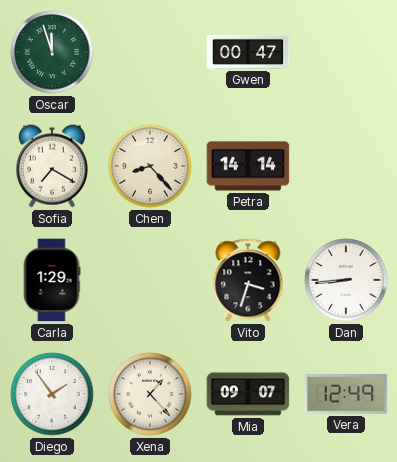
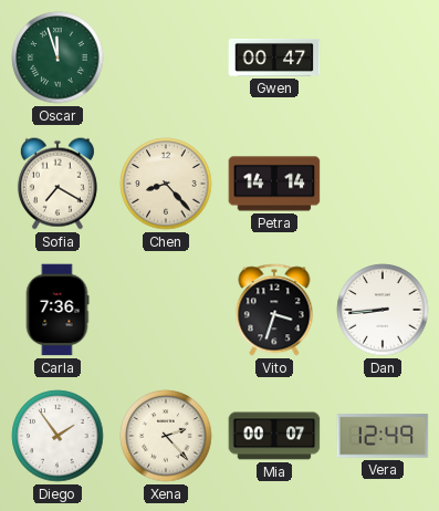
Carla: 1:29 -> 7:36 (58, 310)
Xena: 1:23 -> 2:23 (166, 436)
Mia: 09:07 -> 00:07 (274, 436)
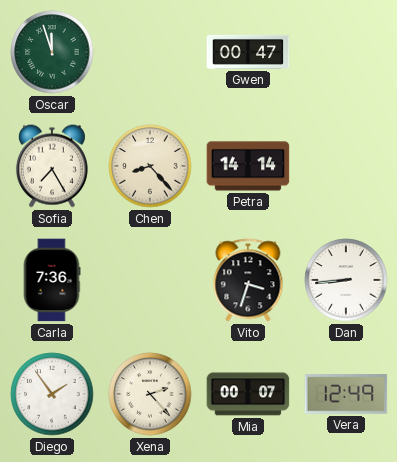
Sofia: 7:20 -> 7:25 (52, 166)
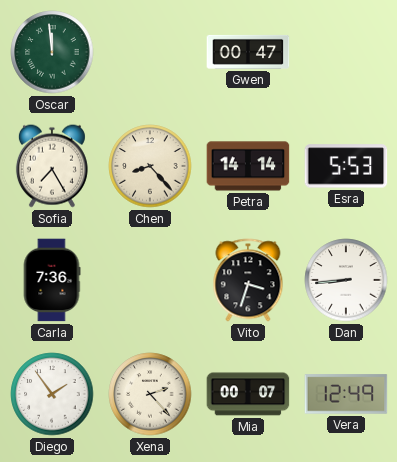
Oscar: 11:57 -> 11:59 (52, 52)
Esra: none -> 5:53 (346, 166)
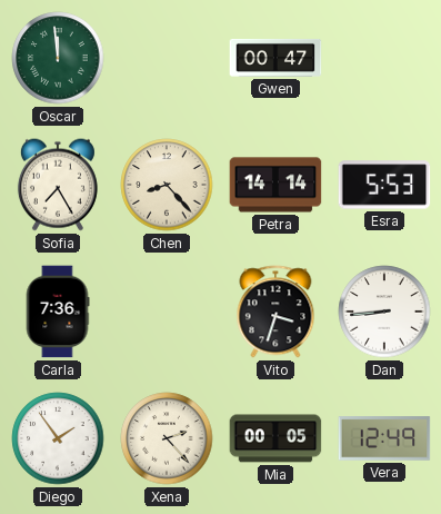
Mia: 00:07 -> 00:05 (275, 438)
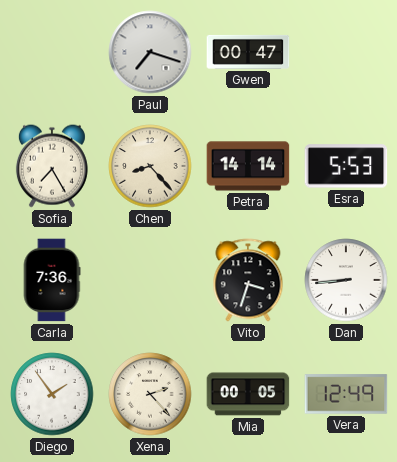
Oscar: 11:59 -> none (58, 58)
Paul: none -> 7:18 (150, 52)
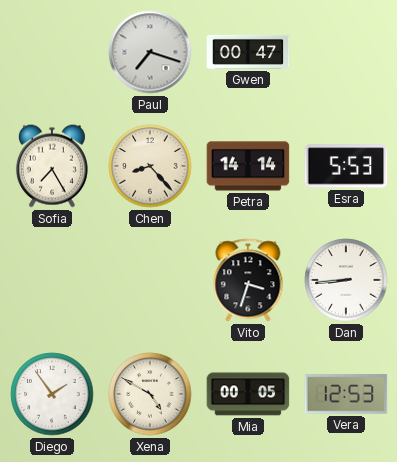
Carla: 7:36 -> none (52, 280)
Xena: 2:23 -> 4:50 (150, 394)
Vera: 12:49 -> 12:53 (346, 394)
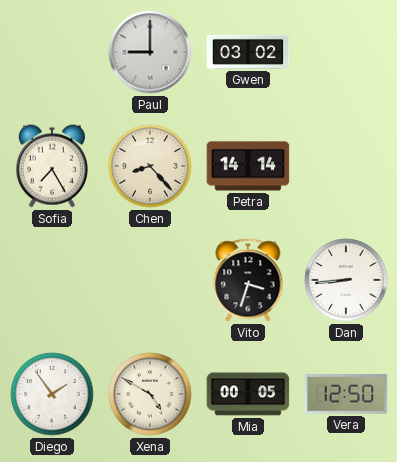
Paul: 7:18 -> 9:00 (150, 52)
Gwen: 00:47 -> 03:02 (248, 52)
Esra: 5:53 -> none (346, 166)
Vera: 12:53 -> 12:50 (346, 394)
